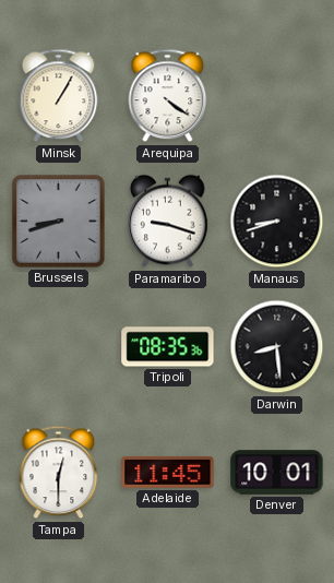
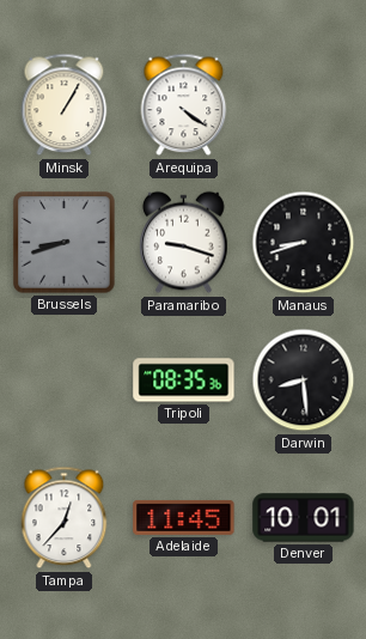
Tampa: 12:30 -> 12:37 (65, 518)
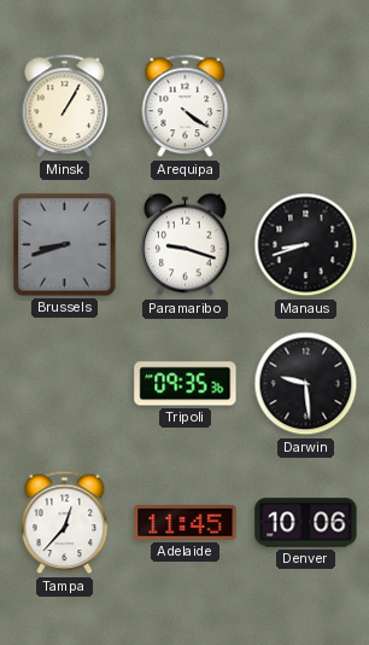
Tripoli: 08:35 -> 09:35 (186, 384)
Darwin: 8:29 -> 9:29 (306, 384)
Denver: 10:01 -> 10:06 (306, 523)
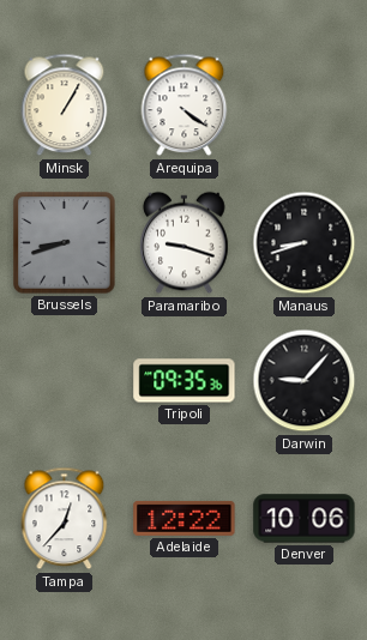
Darwin: 9:29 -> 9:07 (305, 381)
Adelaide: 11:45 -> 12:22 (185, 518)
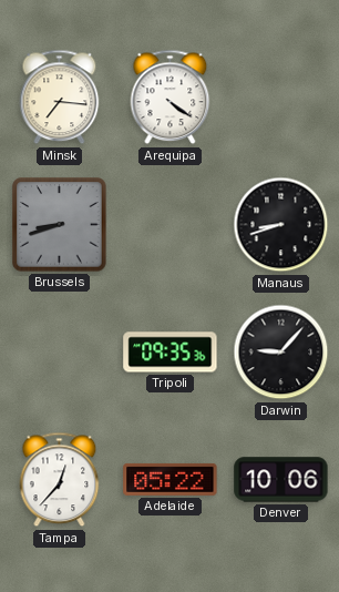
Minsk: 1:05 -> 7:16 (60, 98)
Paramaribo: 9:18 -> none (185, 243)
Adelaide: 12:22 -> 05:22 (171, 479)
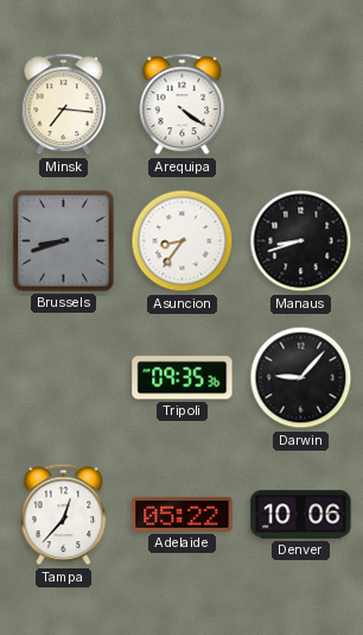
Asuncion: none -> 8:36 (183, 241)
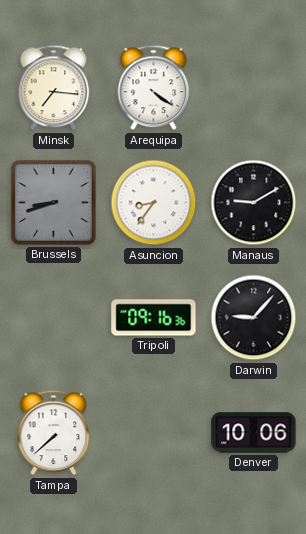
Manaus: 8:42 -> 9:10 (254, 203)
Tripoli: 09:35 -> 09:16 (154, 318)
Tampa: 12:37 -> 7:38 (54, 433)
Adelaide: 05:22 -> none (183, 514)
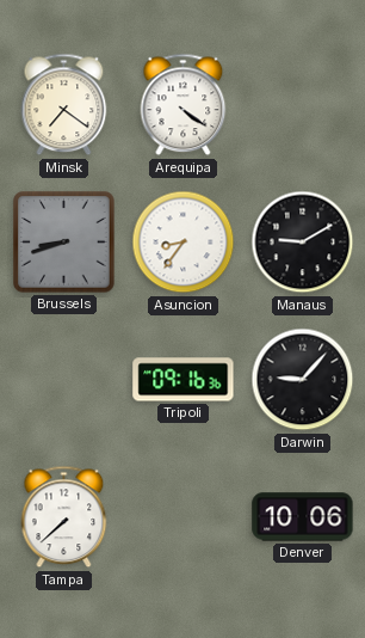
Minsk: 7:16 -> 7:21 (64, 105)
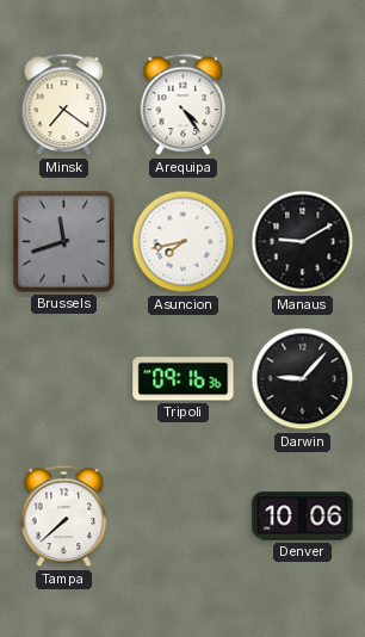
Arequipa: 4:21 -> 4:24 (184, 105)
Brussels: 8:42 -> 11:42 (64, 242)
Asuncion: 8:36 -> 7:43 (184, 242)
